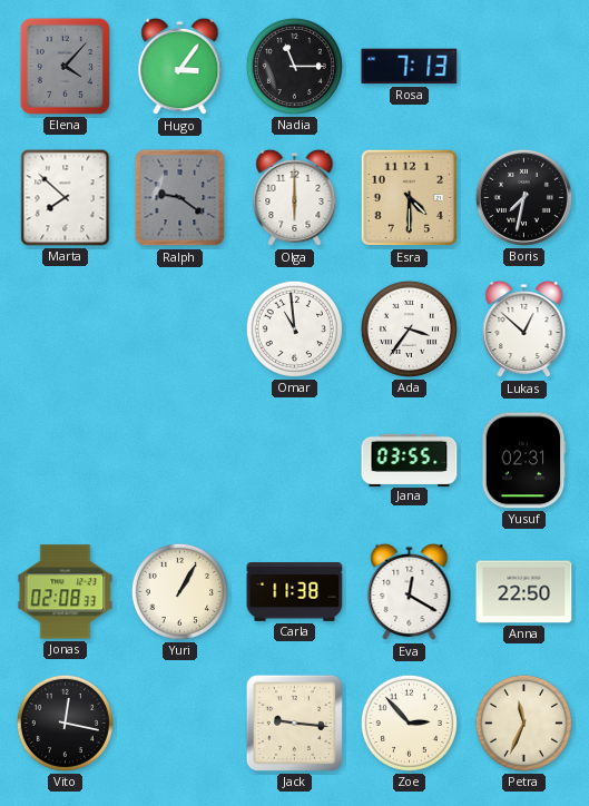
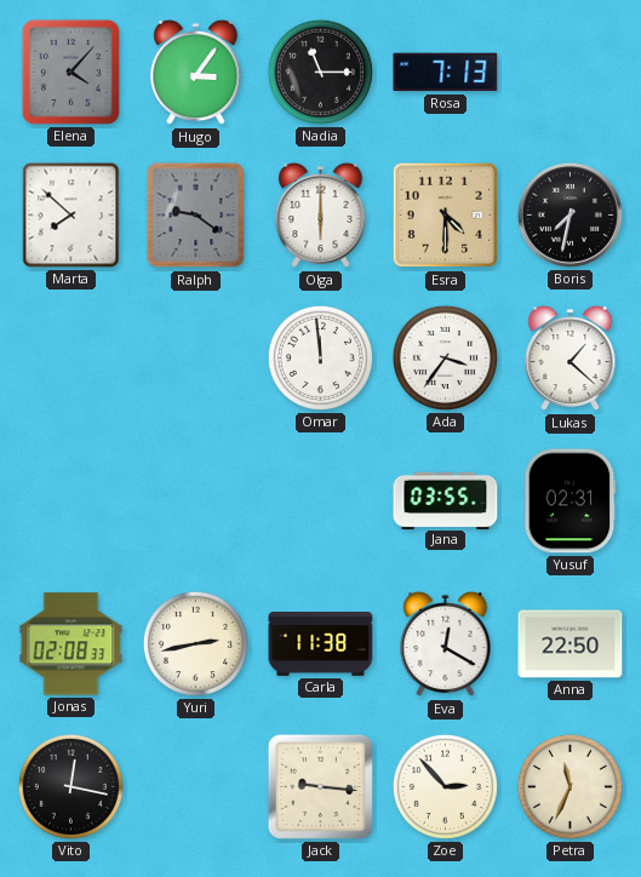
Omar: 10:59 -> 11:59 (320, 357)
Lukas: 12:52 -> 1:22 (571, 359)
Yuri: 1:05 -> 2:43 (195, 643)
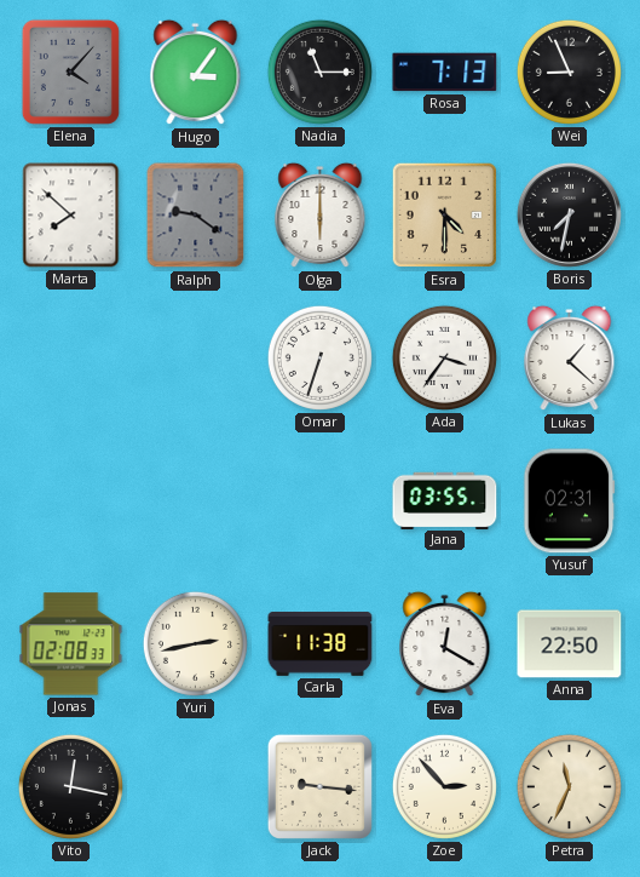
Wei: none -> 8:56 (569, 71)
Omar: 11:59 -> 6:33 (319, 357)
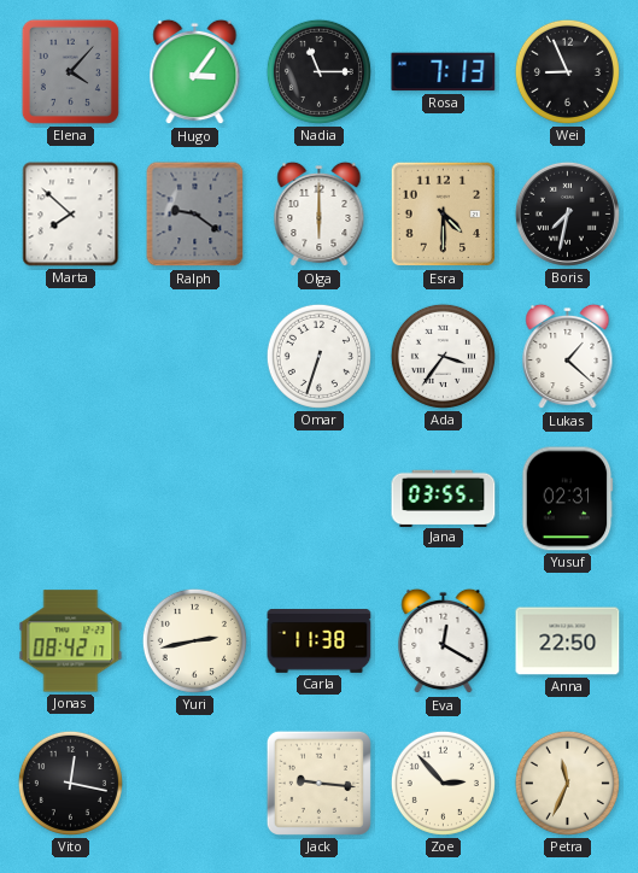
Jonas: 02:08 -> 08:42 (71, 641)
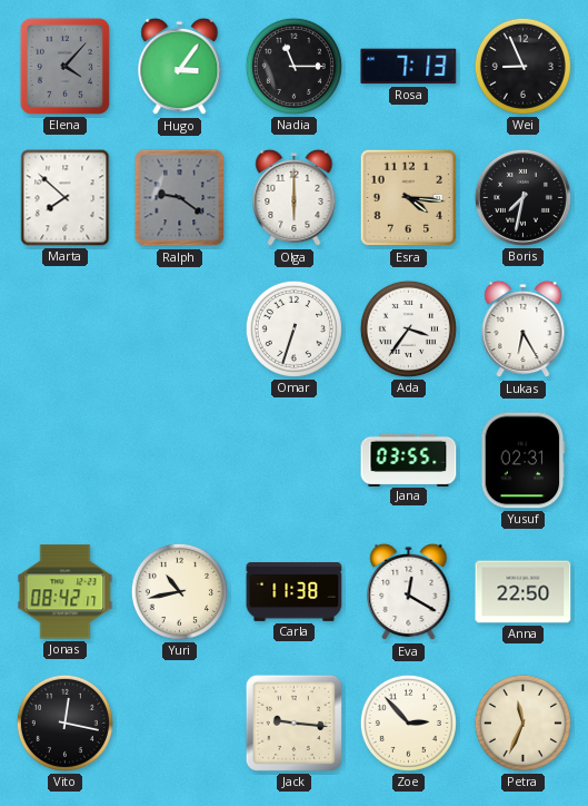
Esra: 4:30 -> 4:16 (409, 198)
Lukas: 1:22 -> 6:25 (524, 330)
Yuri: 2:43 -> 10:43 (179, 591)
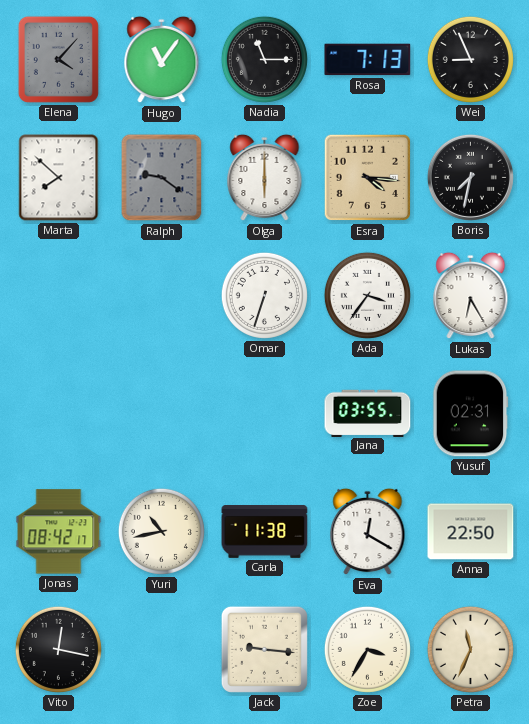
Hugo: 3:06 -> 11:06 (162, 60)
Zoe: 2:53 -> 3:35 (367, 649)
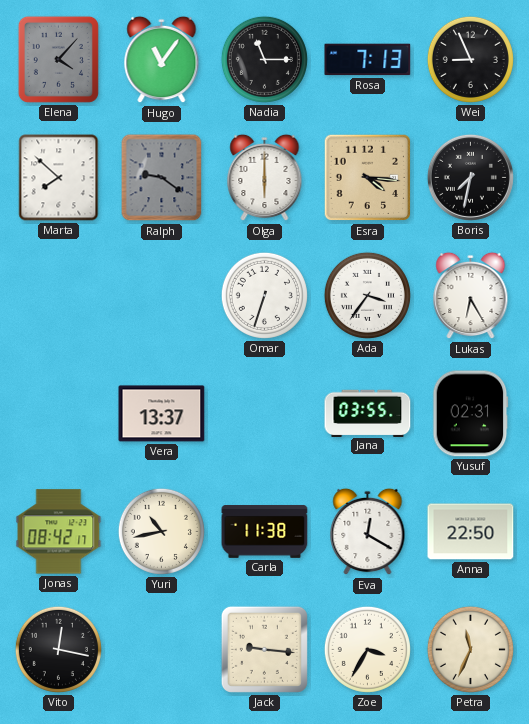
Vera: none -> 13:37 (162, 414)
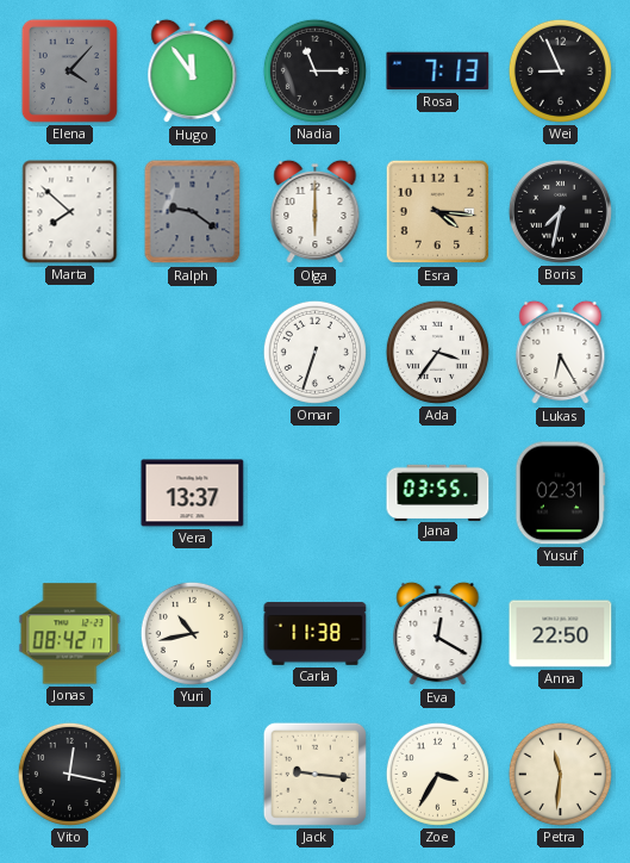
Hugo: 11:06 -> 11:54 (193, 72)
Petra: 11:34 -> 11:31 (560, 774)
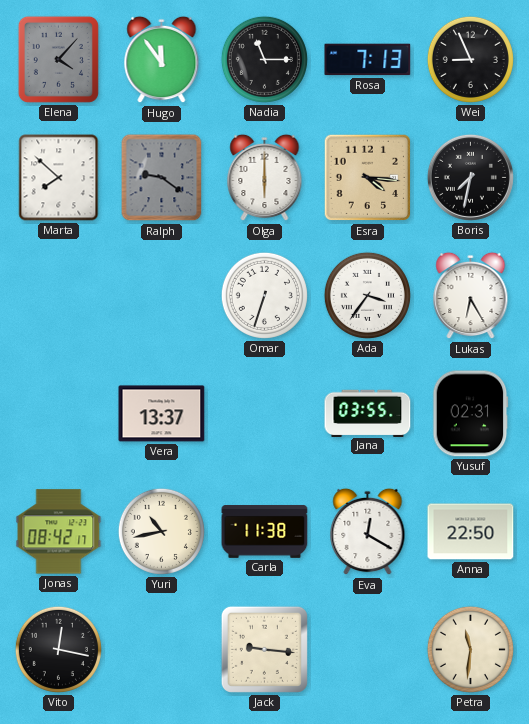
Zoe: 3:35 -> none (437, 774)
